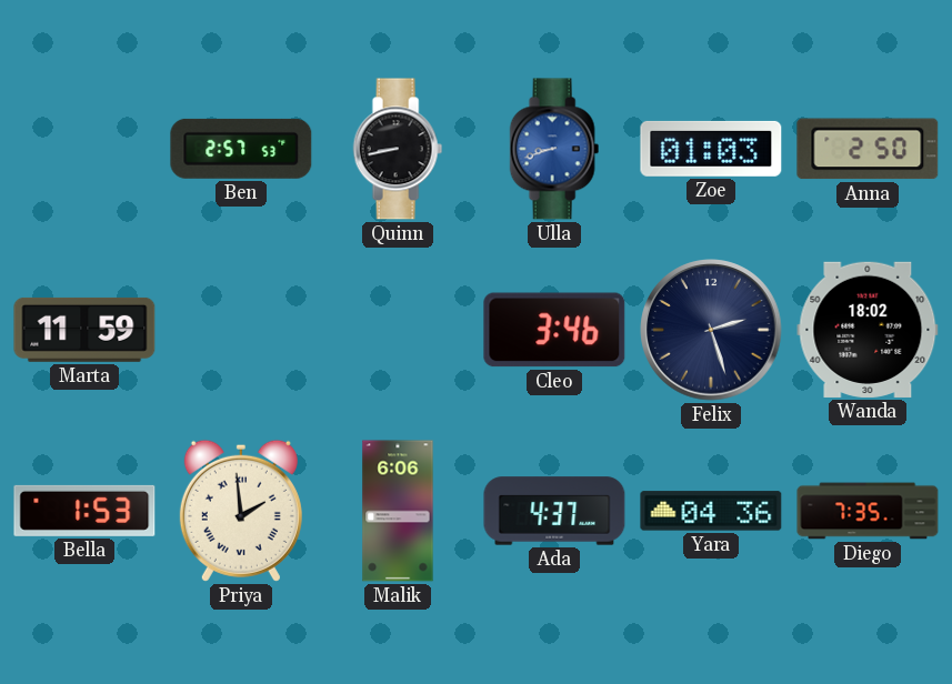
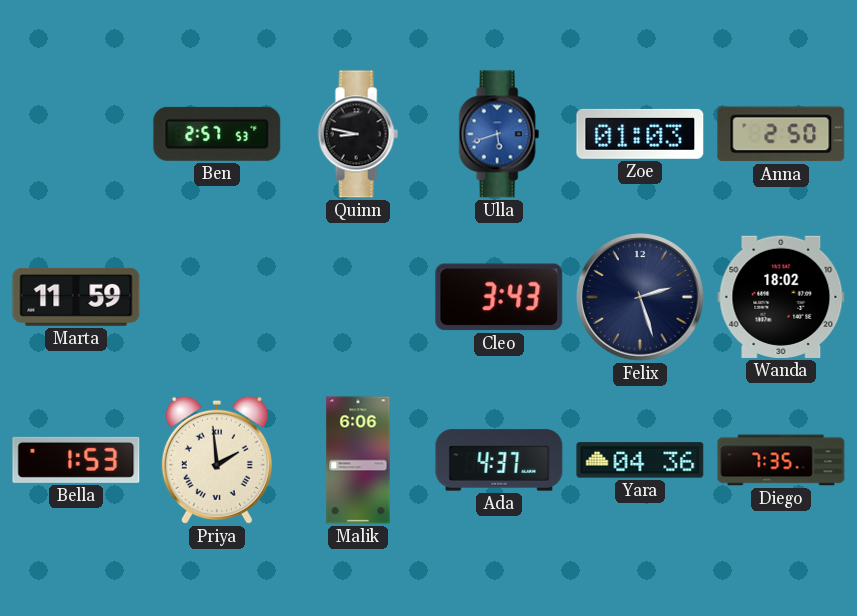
Quinn: 8:43 -> 8:47 (358, 134)
Ulla: 8:42 -> 5:42 (499, 134)
Cleo: 3:46 -> 3:43 (499, 297)
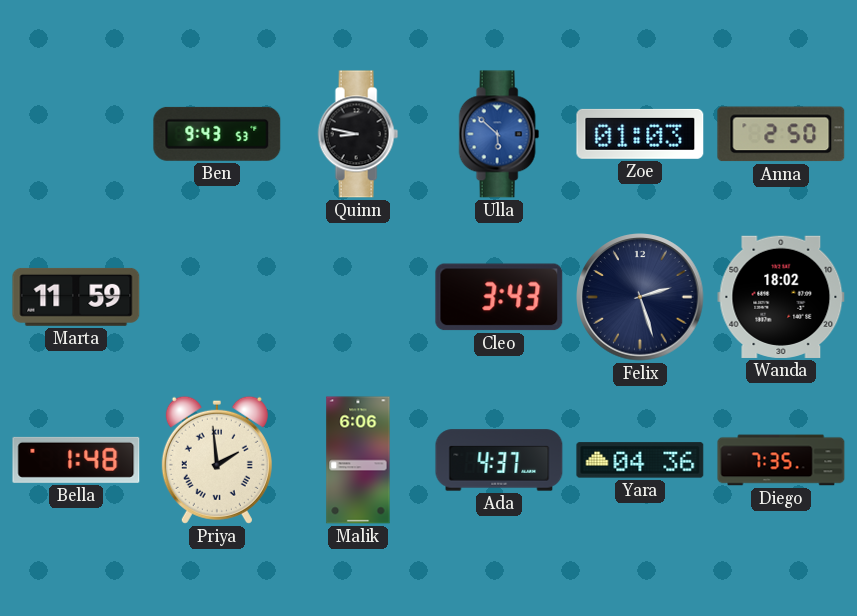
Ben: 2:57 -> 9:43 (217, 134)
Ulla: 5:42 -> 5:52 (499, 134)
Bella: 1:53 -> 1:48 (76, 460)
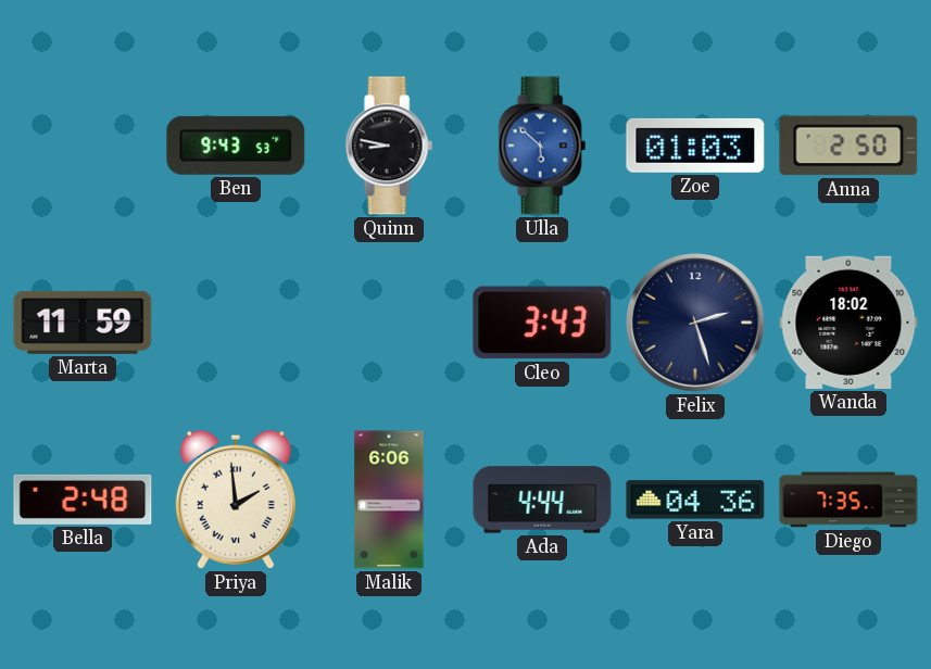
Bella: 1:48 -> 2:48 (83, 500)
Ada: 4:37 -> 4:44 (542, 500)
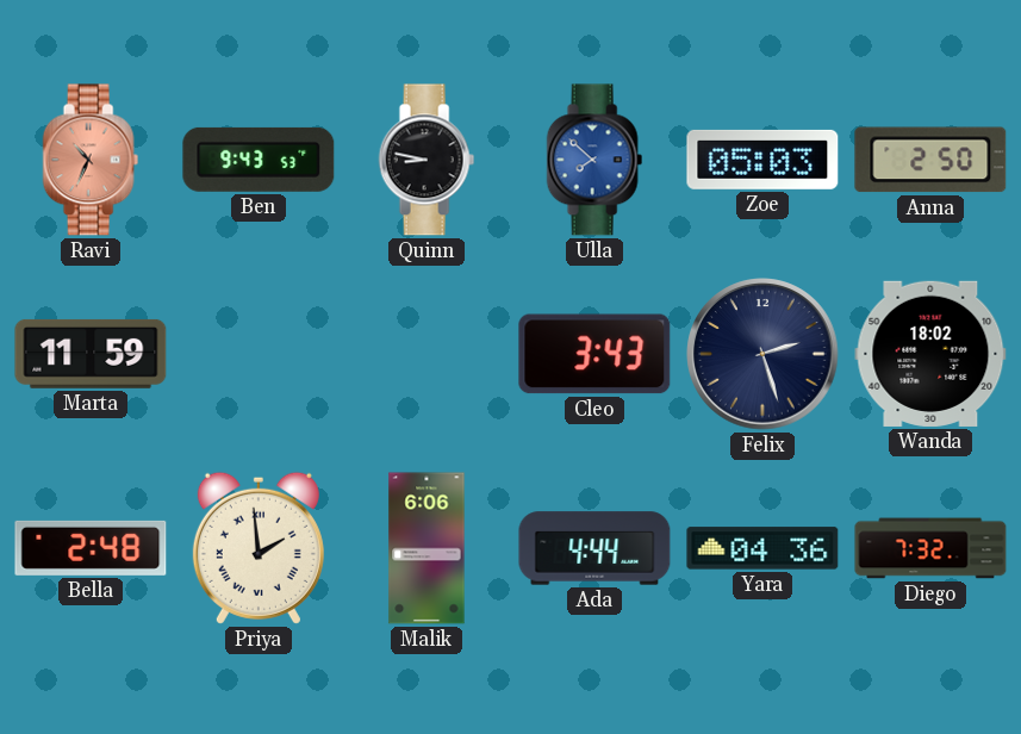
Ravi: none -> 10:34 (91, 160)
Ulla: 5:52 -> 7:52 (594, 160)
Zoe: 01:03 -> 05:03 (762, 160)
Diego: 7:35 -> 7:32 (930, 548)
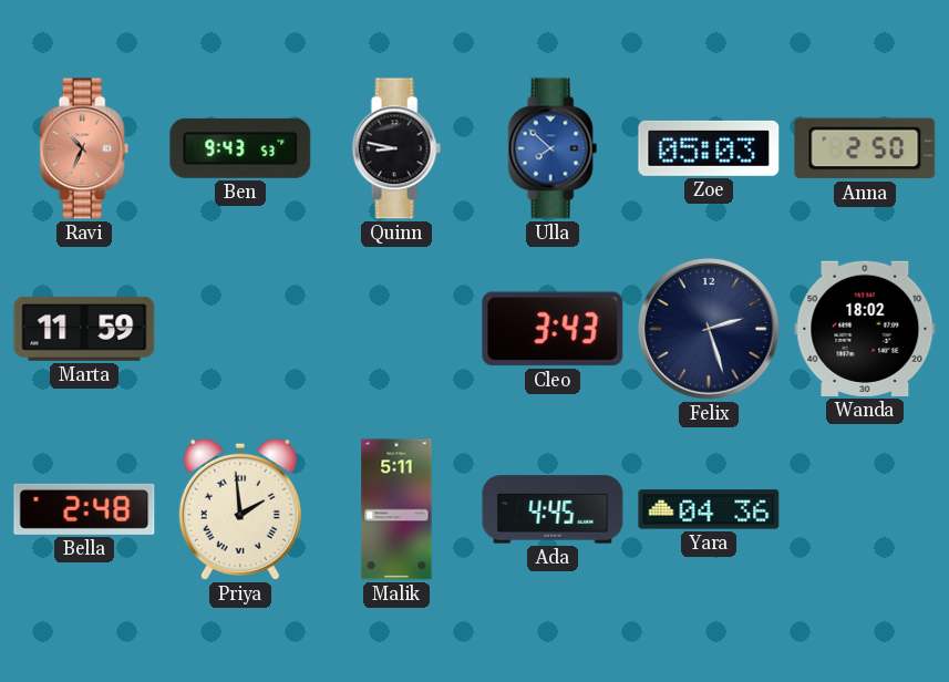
Malik: 6:06 -> 5:11 (396, 509)
Ada: 4:44 -> 4:45 (553, 509)
Diego: 7:32 -> none (930, 548)
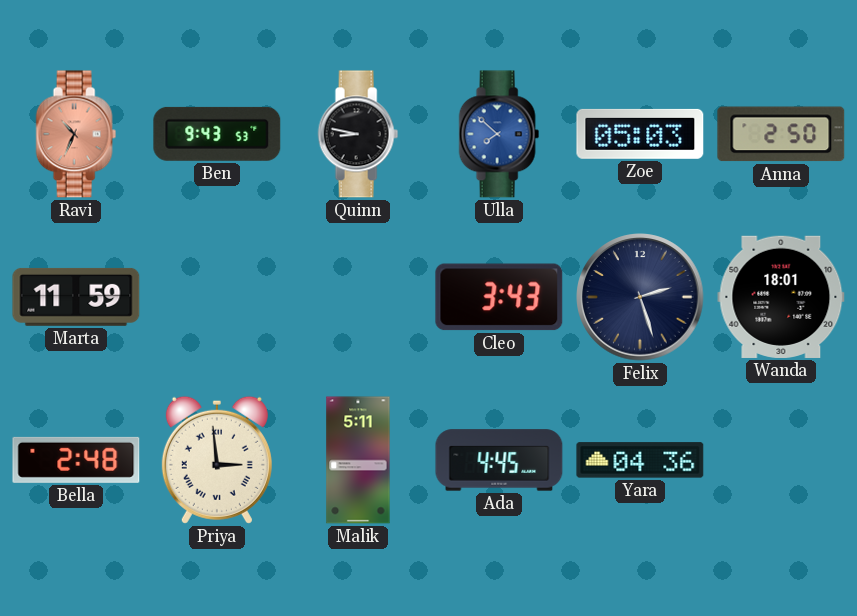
Wanda: 18:02 -> 18:01 (781, 297)
Priya: 1:59 -> 2:59 (217, 460)
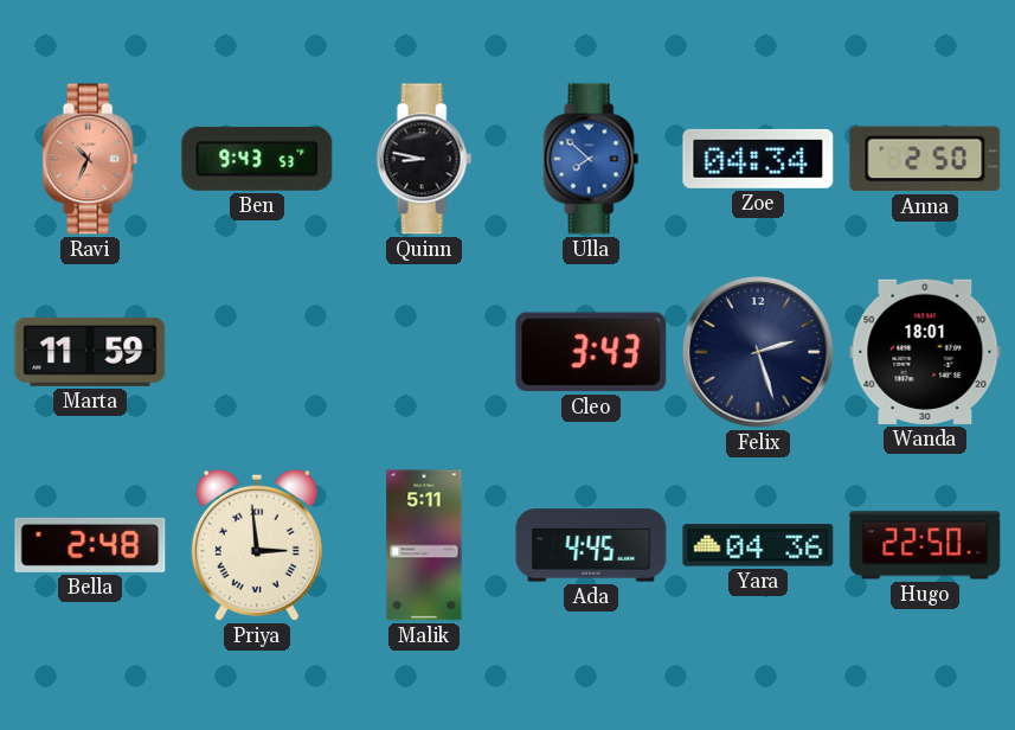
Zoe: 05:03 -> 04:34 (758, 159)
Hugo: none -> 22:50 (925, 545)
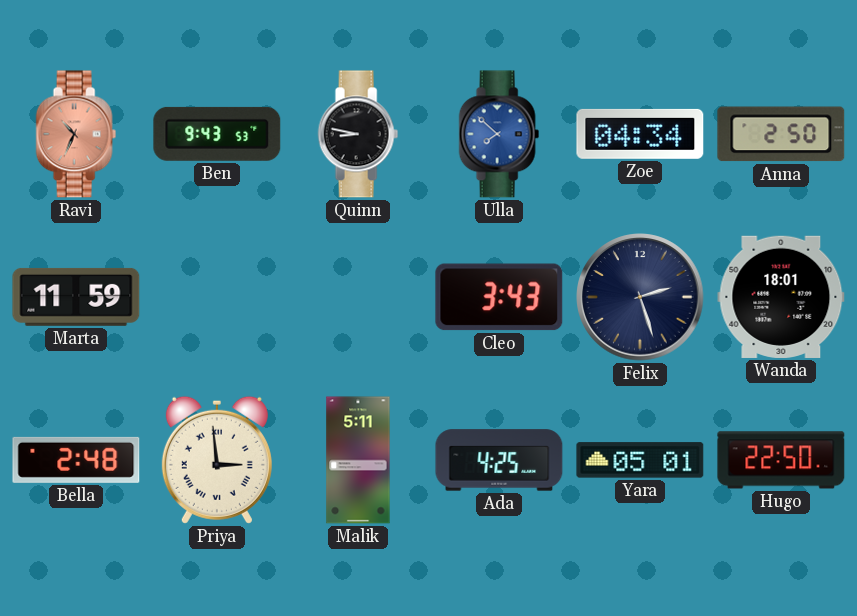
Ada: 4:45 -> 4:25 (499, 460)
Yara: 04:36 -> 05:01 (640, 460)
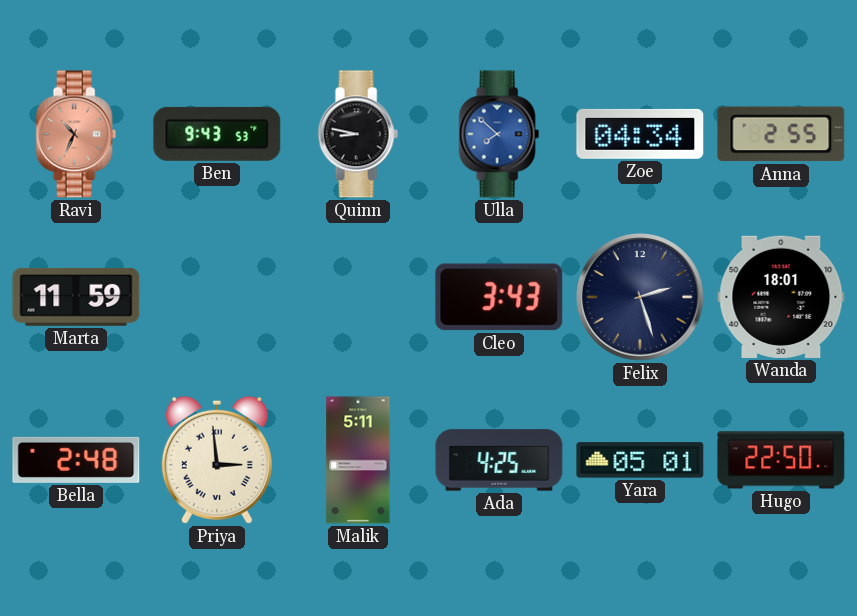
Anna: 2:50 -> 2:55 (781, 134)
